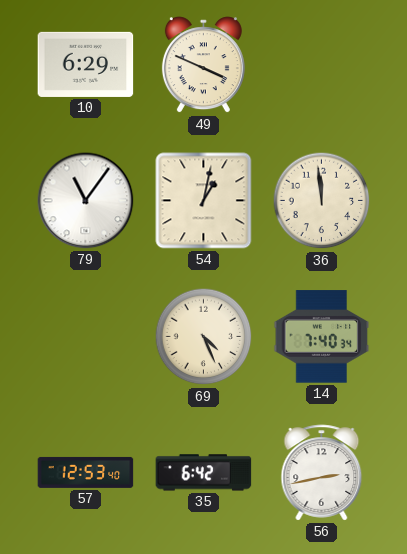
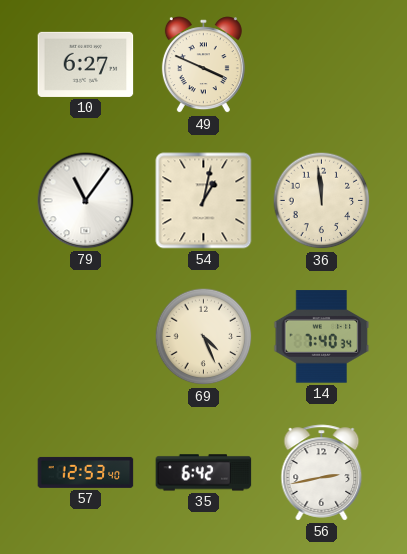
10: 6:29 -> 6:27 (86, 64)
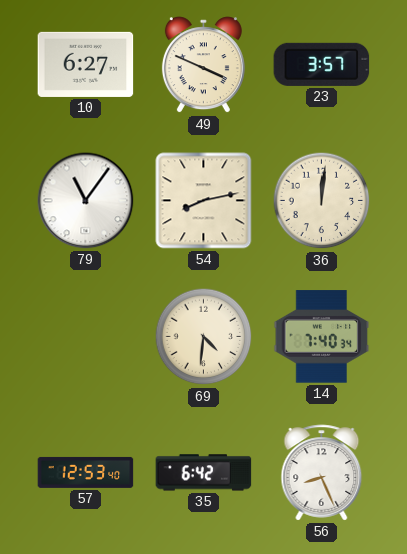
23: none -> 3:57 (322, 64)
54: 1:02 -> 8:13 (204, 201)
36: 11:59 -> 12:01 (322, 201)
69: 4:26 -> 4:31 (204, 337)
56: 2:43 -> 8:26 (322, 473)
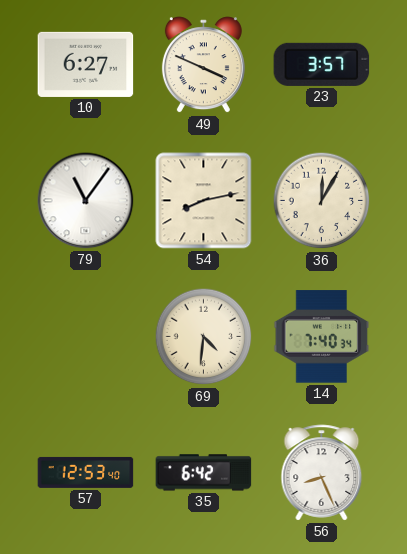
36: 12:01 -> 12:05 (322, 201)
